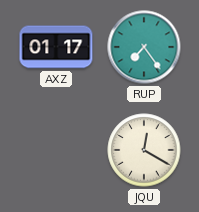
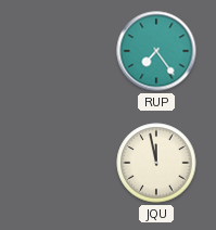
AXZ: 01:17 -> none (56, 47)
JQU: 12:20 -> 11:58 (156, 163)
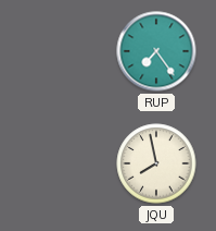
JQU: 11:58 -> 7:58 (156, 163)
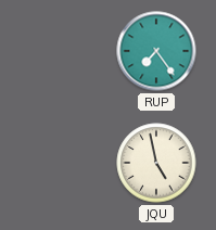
JQU: 7:58 -> 4:58 (156, 163)
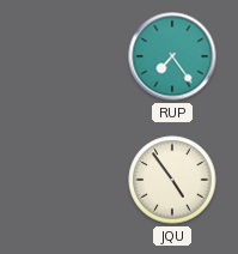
JQU: 4:58 -> 4:54 (172, 180)
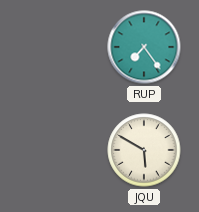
JQU: 4:54 -> 5:50 (144, 150)
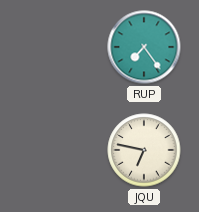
JQU: 5:50 -> 6:47 (144, 150)
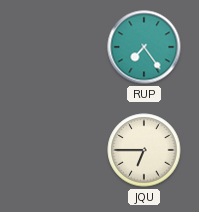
JQU: 6:47 -> 6:45 (144, 150)
